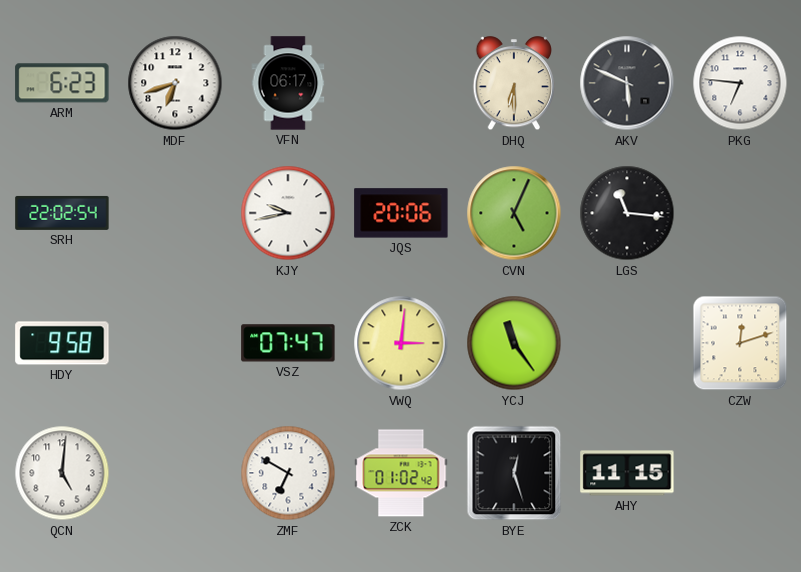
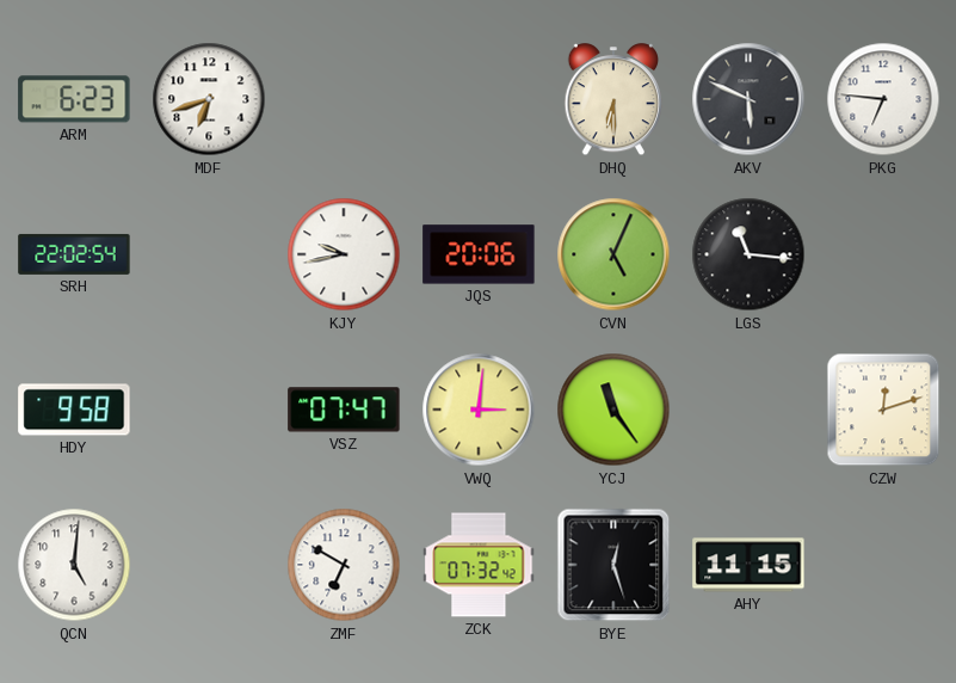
VFN: 06:17 -> none (288, 83)
ZCK: 01:02 -> 07:32 (479, 565)
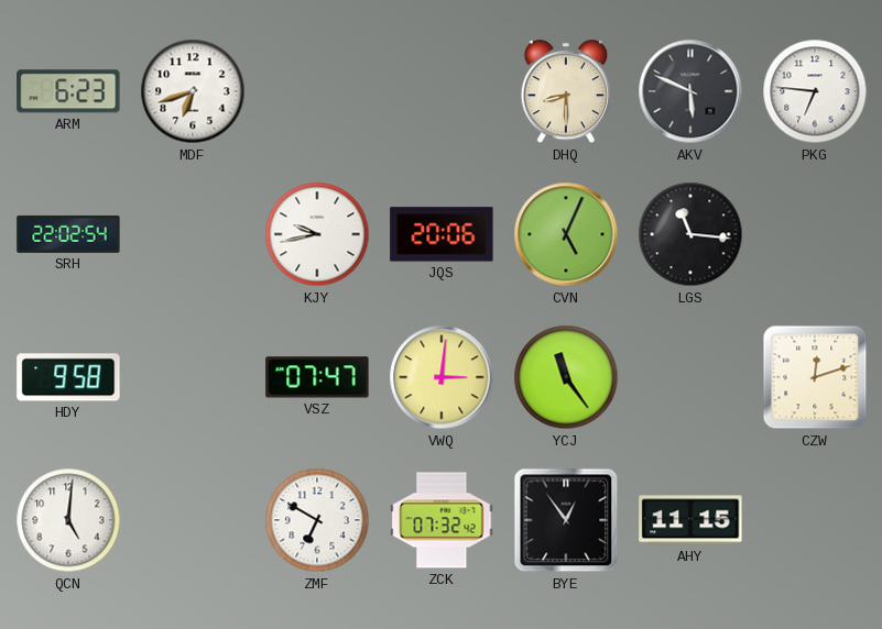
DHQ: 6:30 -> 8:30 (565, 92)
BYE: 12:27 -> 12:54 (566, 520)
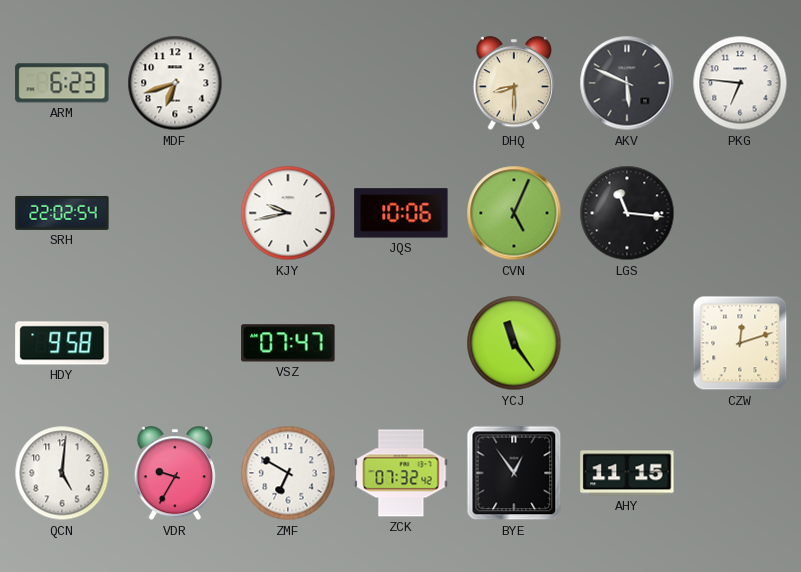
JQS: 20:06 -> 10:06 (401, 213)
VWQ: 3:01 -> none (442, 377)
VDR: none -> 9:35 (174, 474)
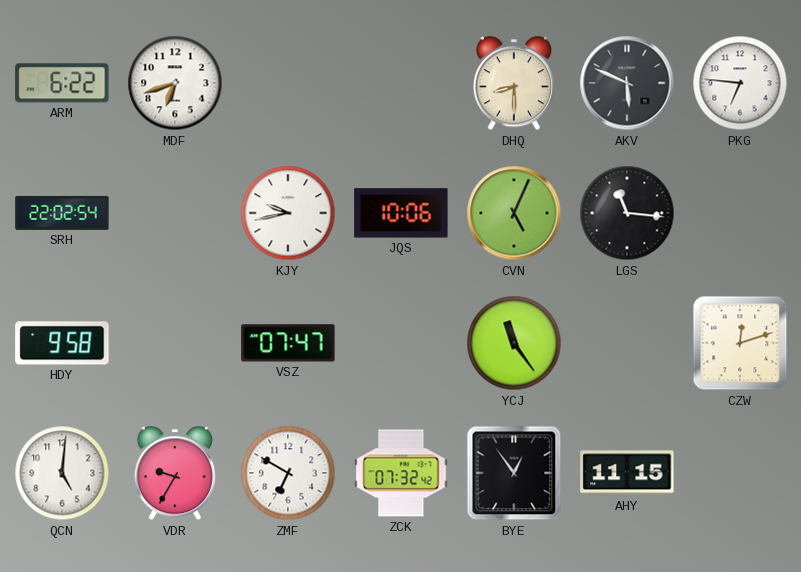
ARM: 6:23 -> 6:22 (62, 83)
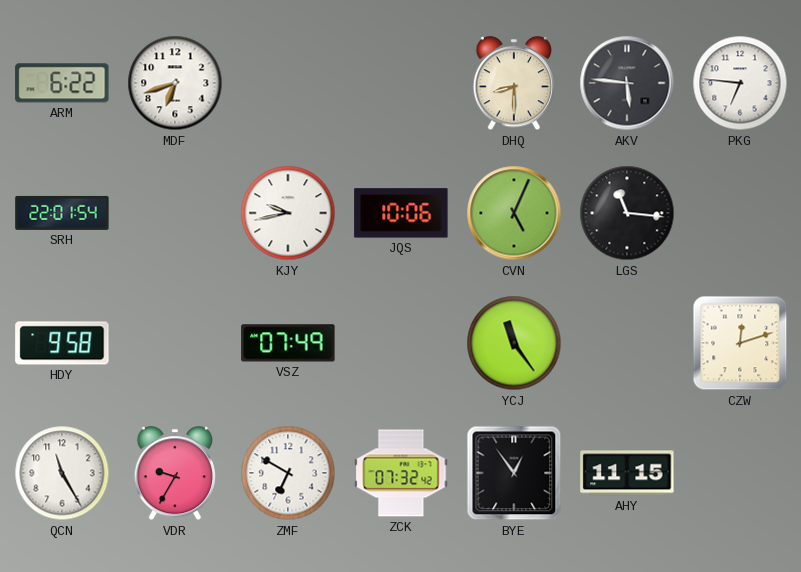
AKV: 5:49 -> 5:46 (627, 83)
SRH: 22:02 -> 22:01 (62, 213)
VSZ: 07:47 -> 07:49 (288, 343)
QCN: 5:01 -> 11:25 (62, 473)
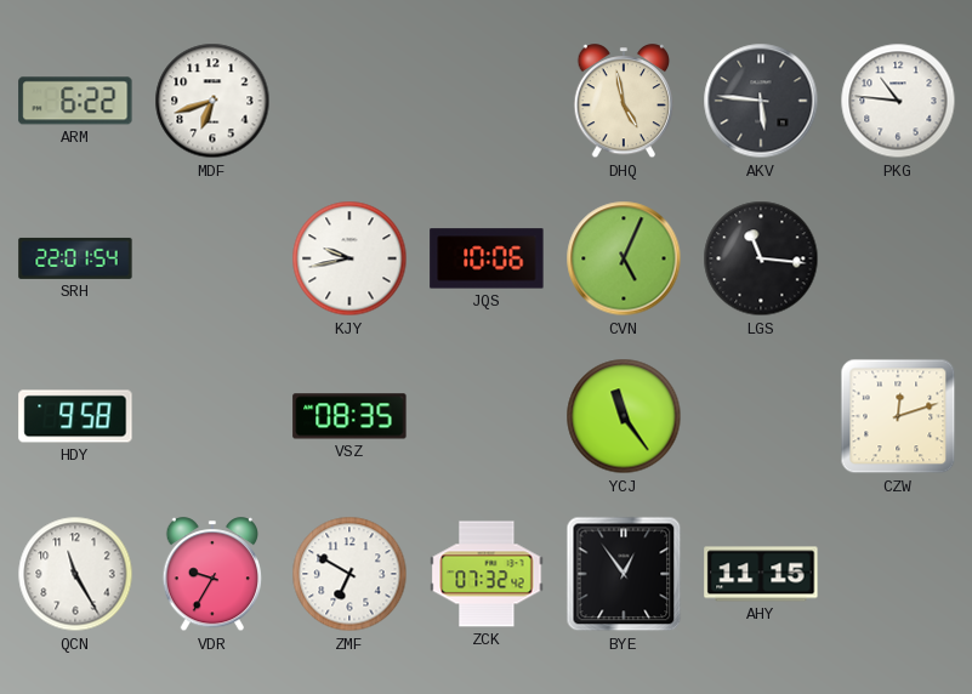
DHQ: 8:30 -> 4:58 (623, 102)
PKG: 6:46 -> 10:46 (898, 101)
VSZ: 07:49 -> 08:35 (349, 416)
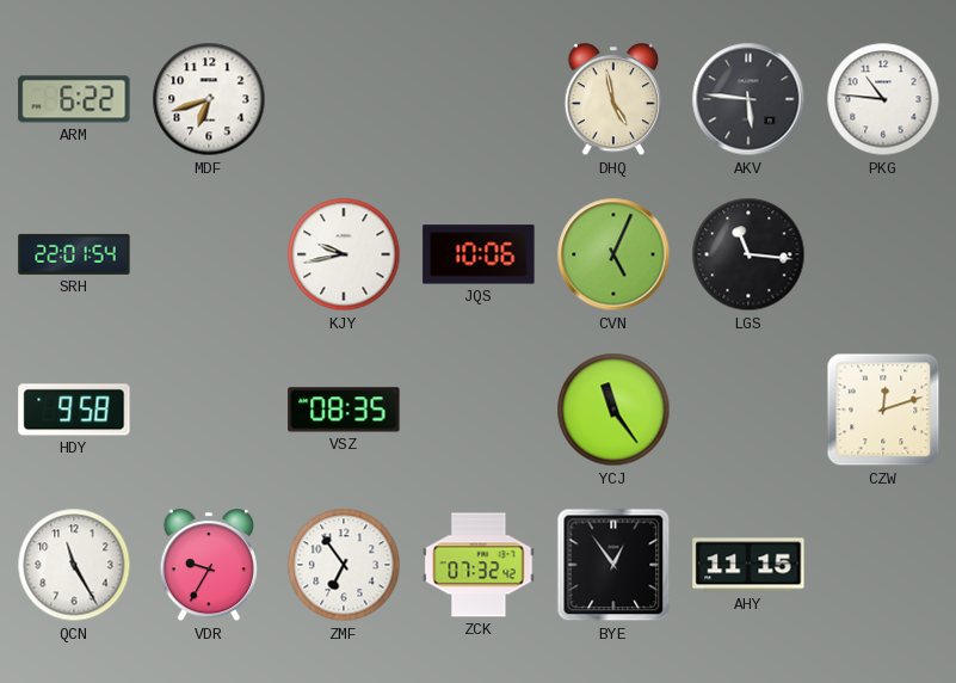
ZMF: 6:50 -> 6:54 (344, 565)
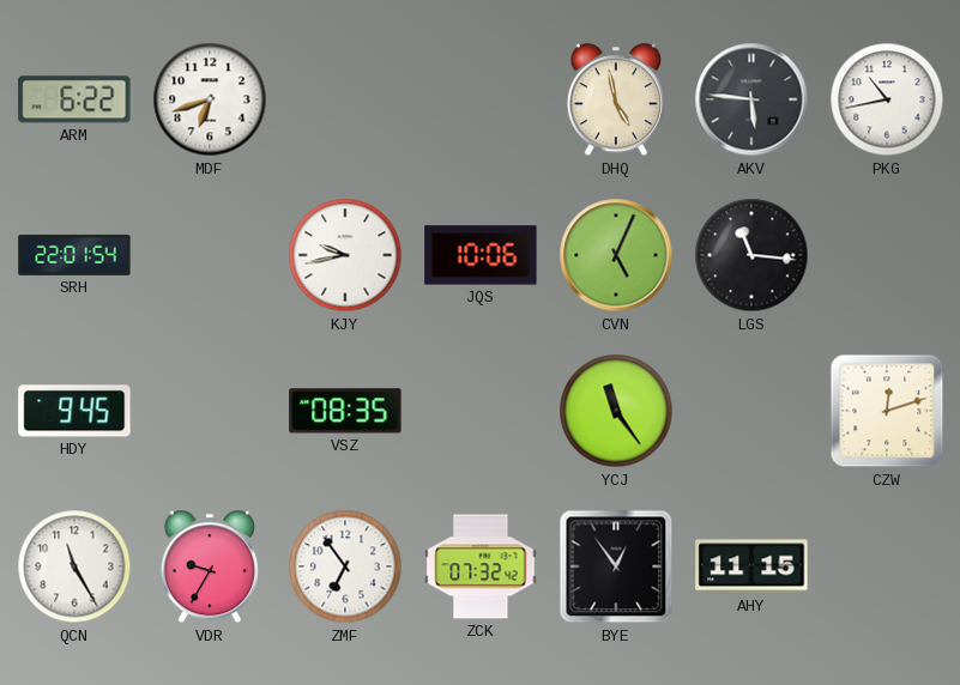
PKG: 10:46 -> 10:43 (887, 99)
HDY: 9:58 -> 9:45 (74, 411)
